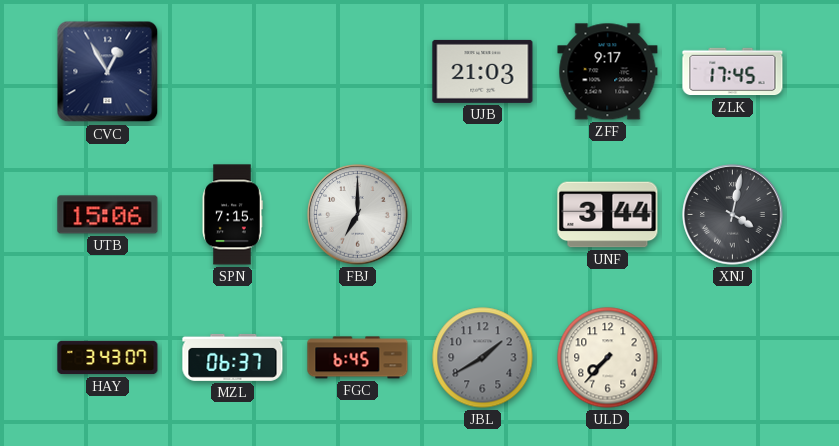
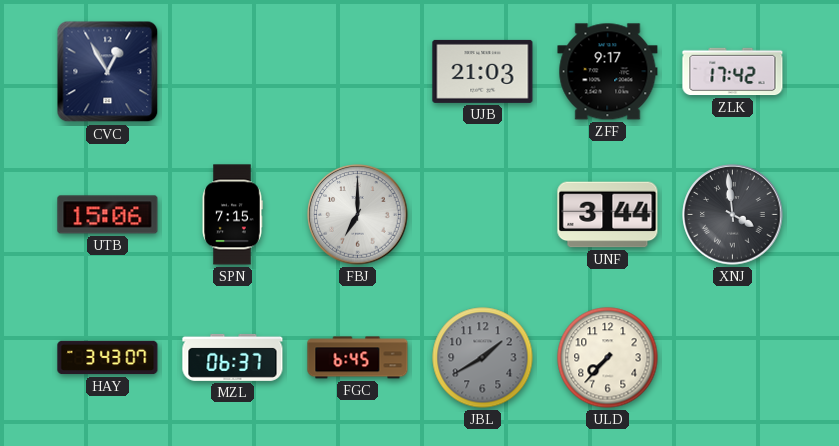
ZLK: 17:45 -> 17:42 (733, 72)
XNJ: 4:02 -> 3:59 (733, 215)
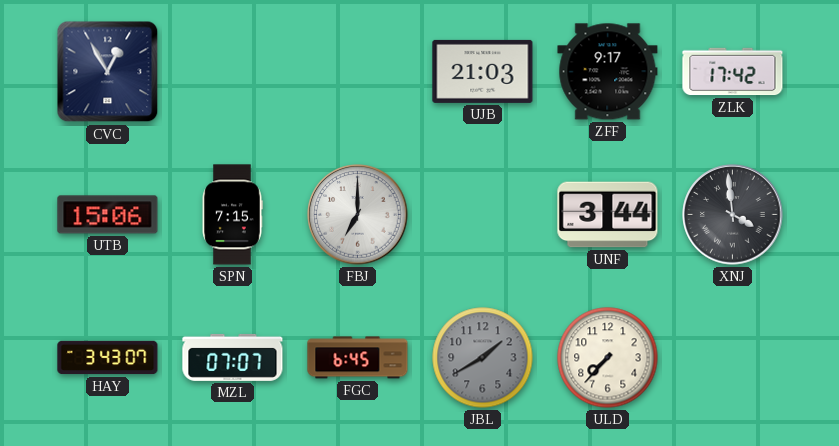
MZL: 06:37 -> 07:07 (233, 357)
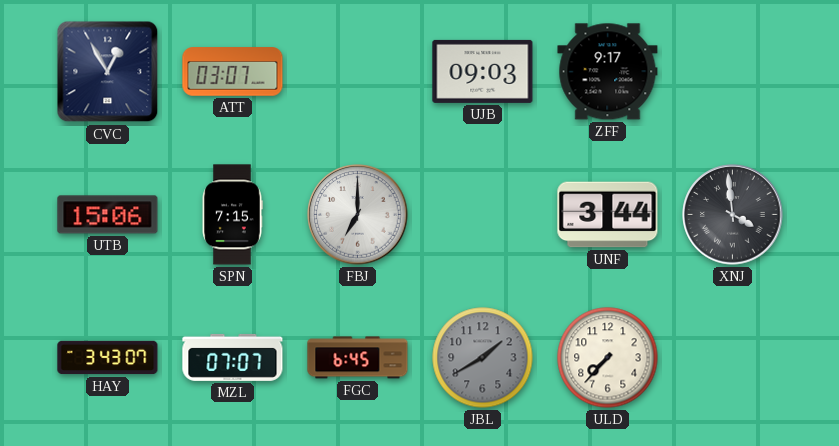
ATT: none -> 03:07 (233, 72)
UJB: 21:03 -> 09:03 (483, 71)
ZLK: 17:42 -> none (733, 72)
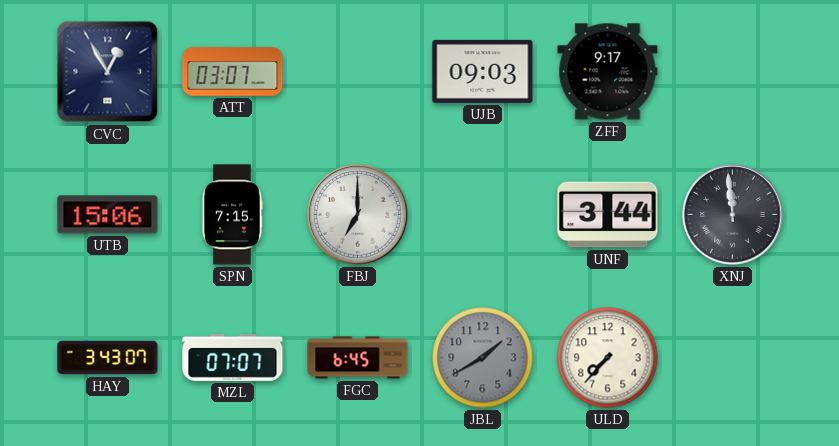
XNJ: 3:59 -> 11:59 (733, 215)
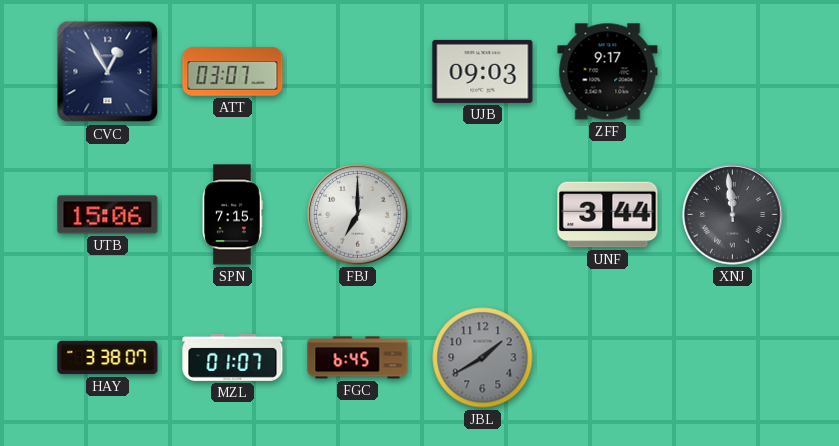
HAY: 3:43 -> 3:38 (108, 358)
MZL: 07:07 -> 01:07 (233, 357)
ULD: 7:37 -> none (608, 358)
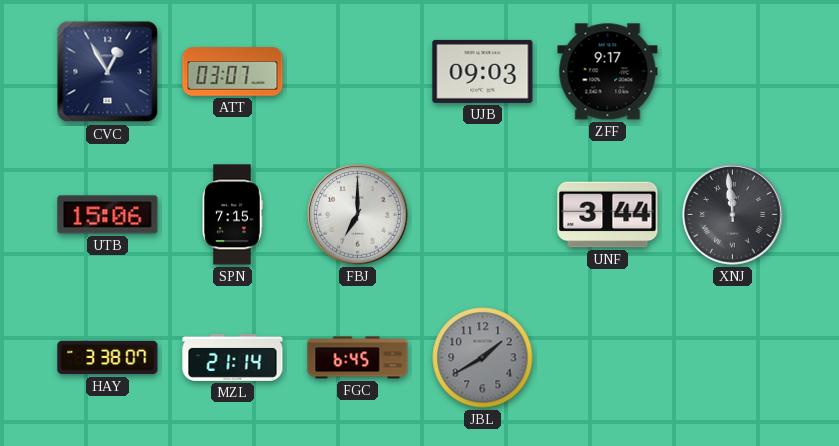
MZL: 01:07 -> 21:14 (233, 357)
